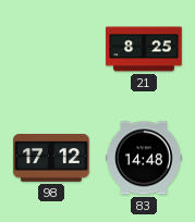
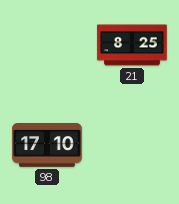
98: 17:12 -> 17:10 (47, 146)
83: 14:48 -> none (144, 158)
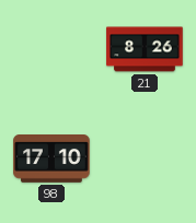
21: 8:25 -> 8:26 (145, 49)
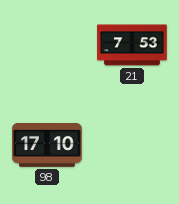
21: 8:26 -> 7:53 (132, 45)
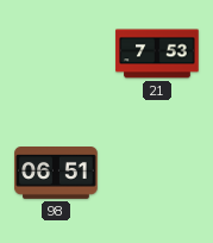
98: 17:10 -> 06:51 (56, 174)
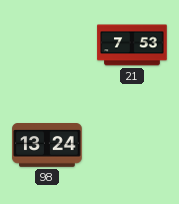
98: 06:51 -> 13:24 (47, 146)
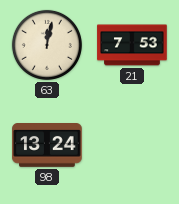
63: none -> 12:02 (47, 45)
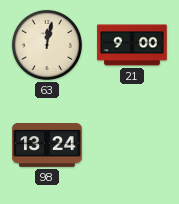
21: 7:53 -> 9:00 (132, 45)
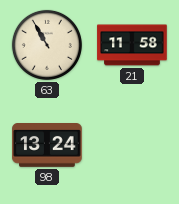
63: 12:02 -> 10:55 (47, 45)
21: 9:00 -> 11:58 (132, 45)
